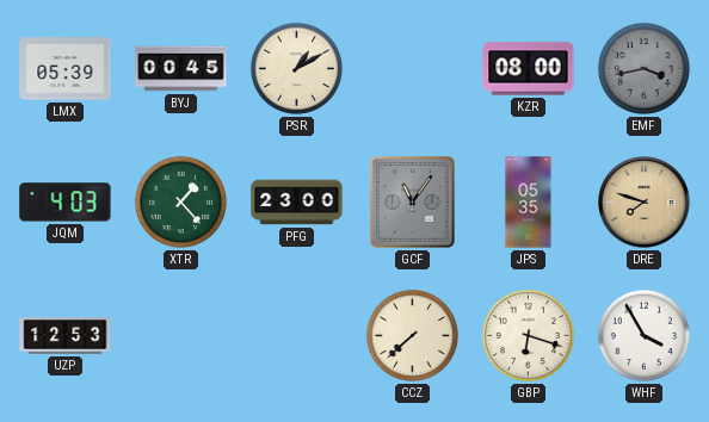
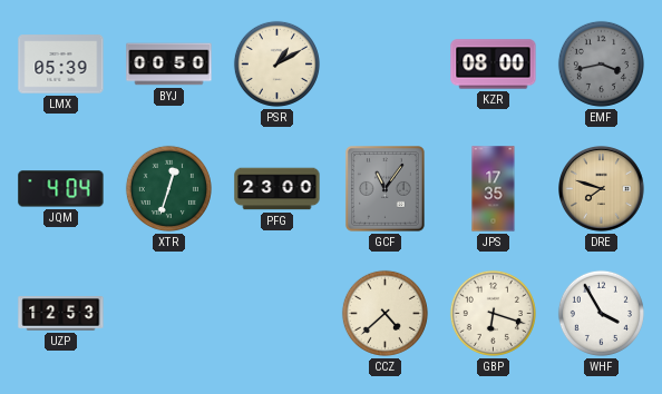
BYJ: 00:45 -> 00:50 (169, 65)
JQM: 4:03 -> 4:04 (61, 189)
XTR: 1:23 -> 12:33 (168, 188)
JPS: 05:35 -> 17:35 (494, 189)
CCZ: 7:38 -> 4:38 (384, 313)
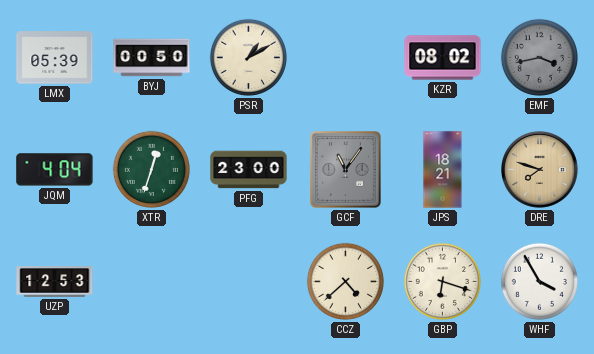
KZR: 08:00 -> 08:02 (443, 58)
JPS: 17:35 -> 18:21 (443, 170)
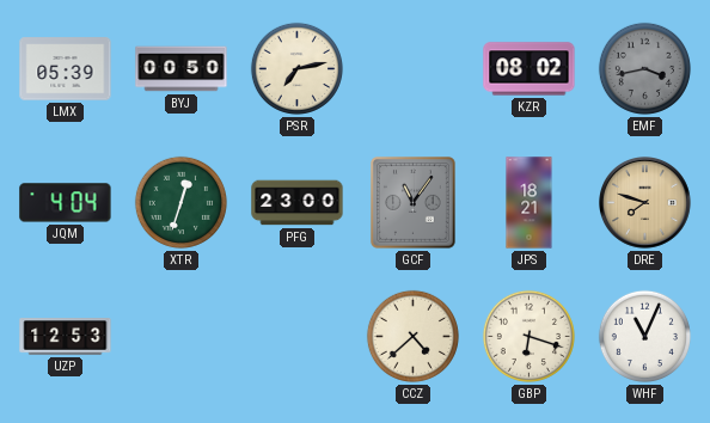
PSR: 1:10 -> 7:13 (296, 68)
WHF: 3:55 -> 11:04 (644, 336)
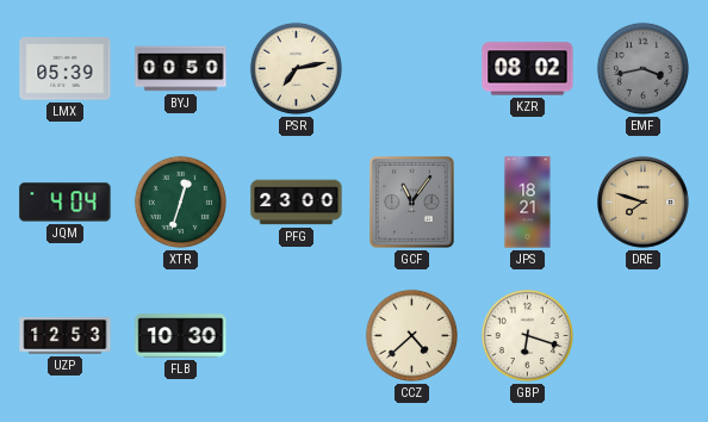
FLB: none -> 10:30 (181, 336)
WHF: 11:04 -> none (644, 336)
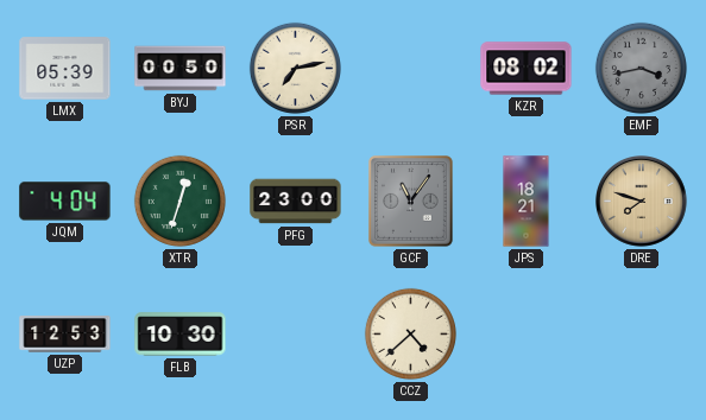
GBP: 6:18 -> none (527, 335)
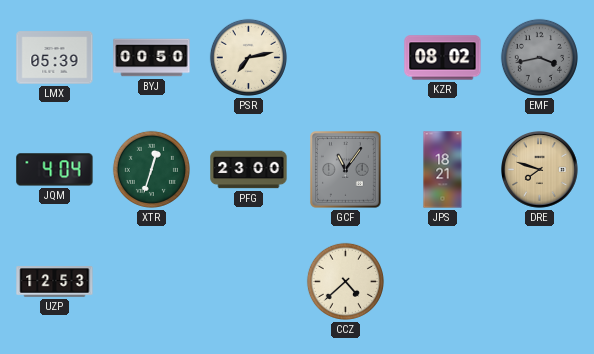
FLB: 10:30 -> none (181, 335)
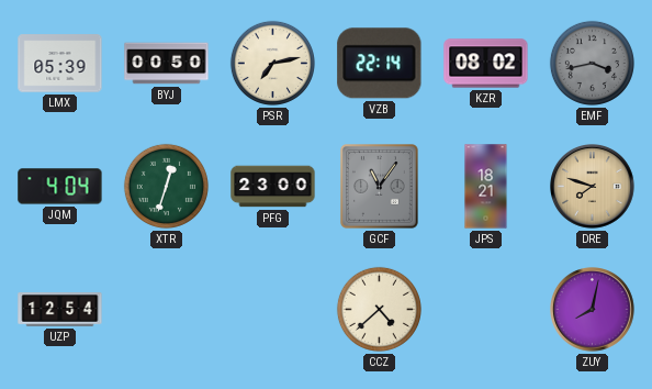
VZB: none -> 22:14 (380, 64)
UZP: 12:53 -> 12:54 (60, 310)
ZUY: none -> 8:02 (593, 310)
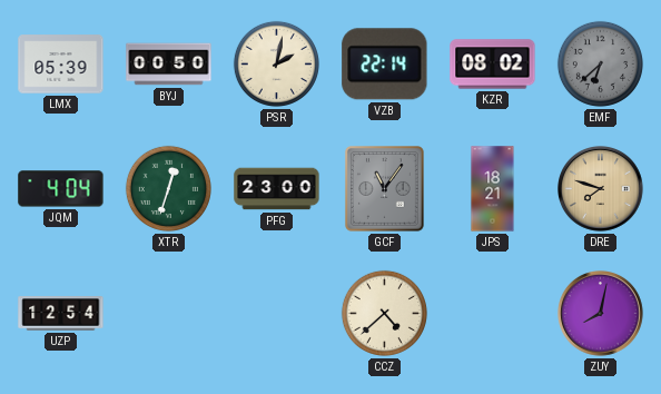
PSR: 7:13 -> 2:02 (276, 63)
EMF: 3:43 -> 6:38 (600, 63)
